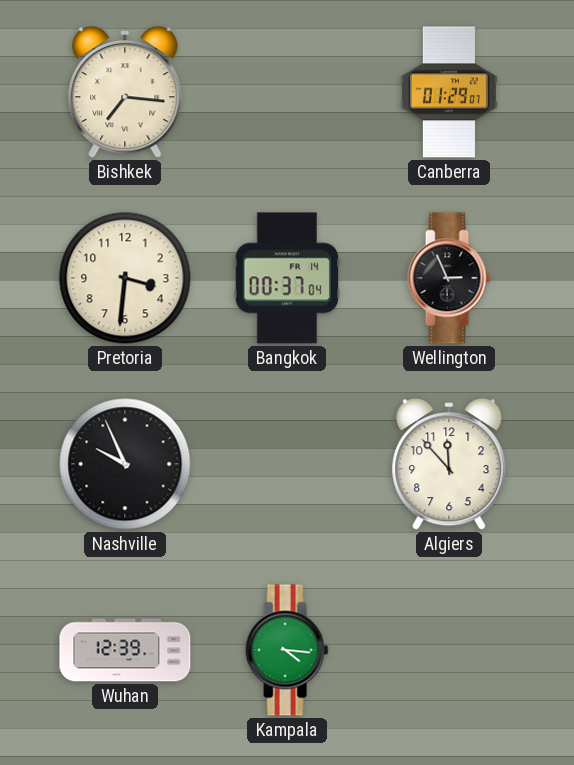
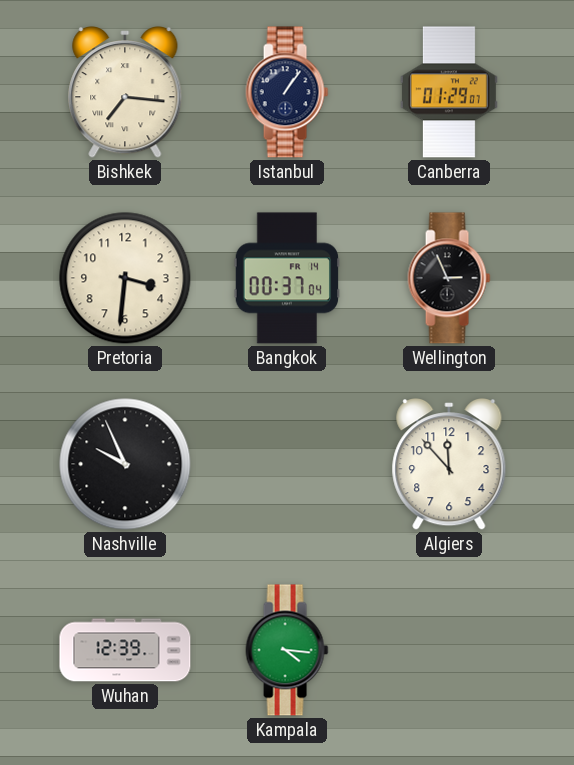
Istanbul: none -> 1:06 (287, 92)
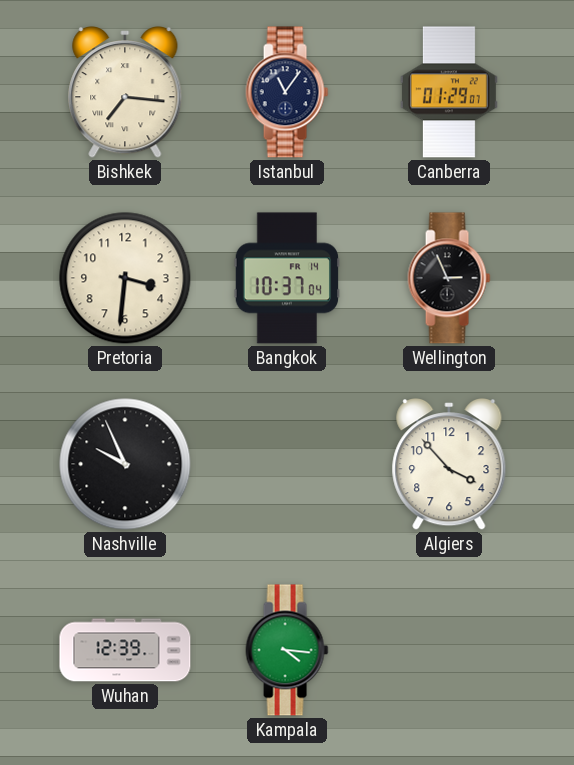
Istanbul: 1:06 -> 11:06 (287, 92)
Bangkok: 00:37 -> 10:37 (287, 278)
Algiers: 11:53 -> 3:53 (449, 465)
